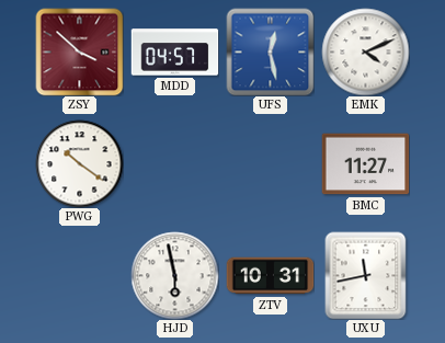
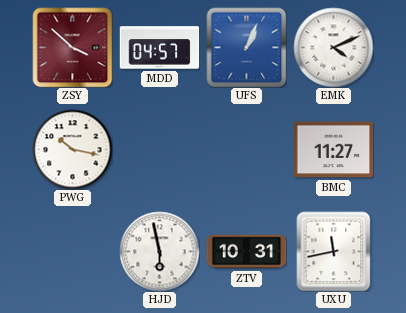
UFS: 12:28 -> 1:04 (246, 47)
PWG: 10:21 -> 10:17 (72, 149)
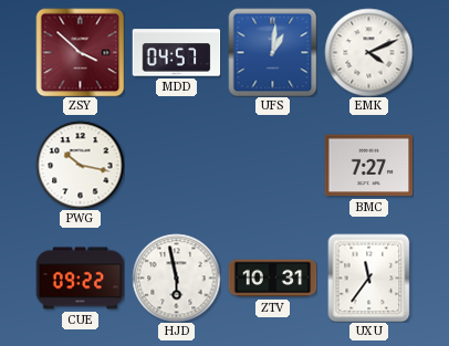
UFS: 1:04 -> 1:01 (272, 52)
BMC: 11:27 -> 7:27 (368, 166)
CUE: none -> 09:22 (80, 279)
UXU: 11:43 -> 11:36 (369, 277)
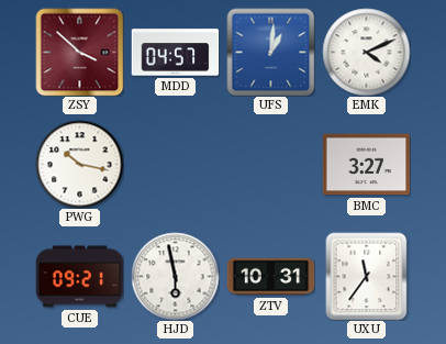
BMC: 7:27 -> 3:27 (366, 165)
CUE: 09:22 -> 09:21 (79, 277)
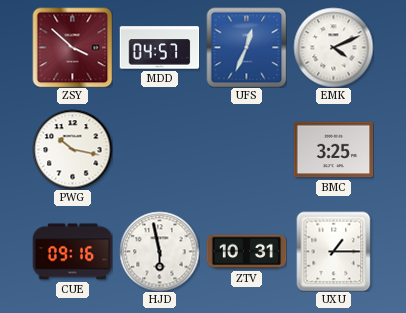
UFS: 1:01 -> 12:34 (246, 47)
BMC: 3:27 -> 3:25 (333, 150)
CUE: 09:21 -> 09:16 (72, 252)
UXU: 11:36 -> 1:15 (334, 251)
